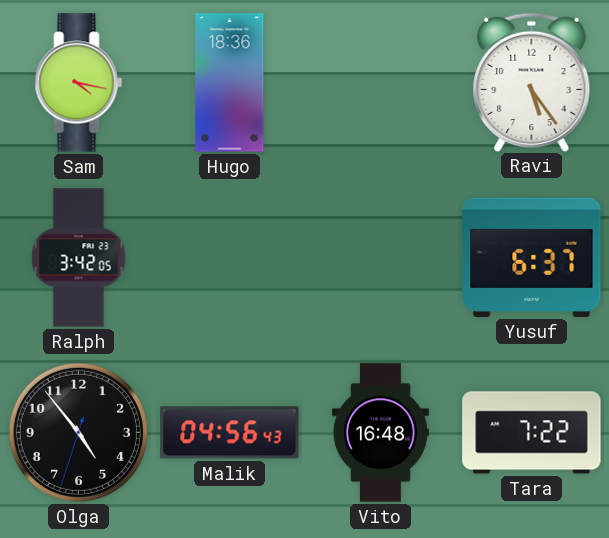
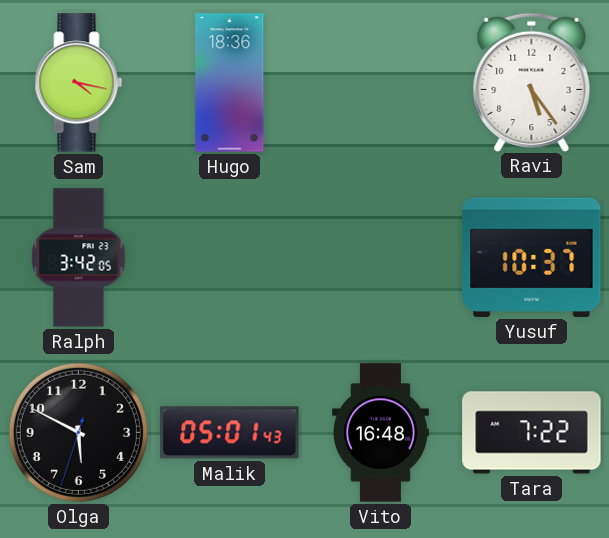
Yusuf: 6:37 -> 10:37 (532, 257)
Olga: 4:53 -> 5:49 (78, 432)
Malik: 04:56 -> 05:01 (230, 433)
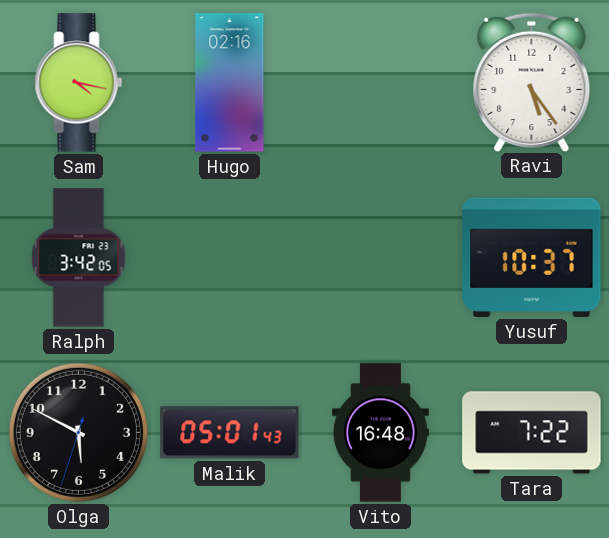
Hugo: 18:36 -> 02:16 (230, 83)
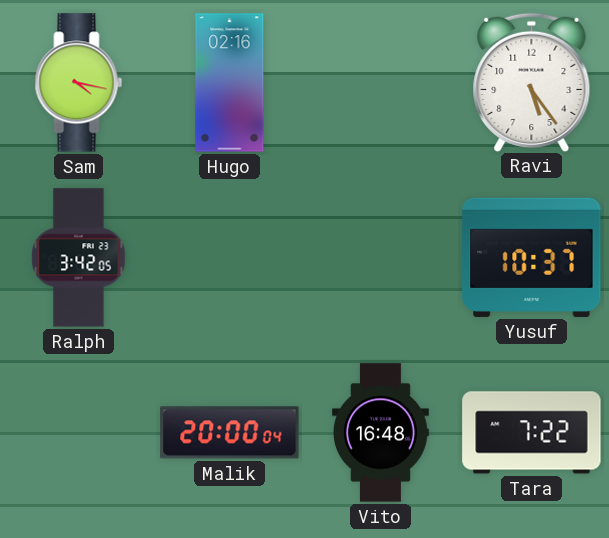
Olga: 5:49 -> none (78, 432)
Malik: 05:01 -> 20:00 (230, 433)
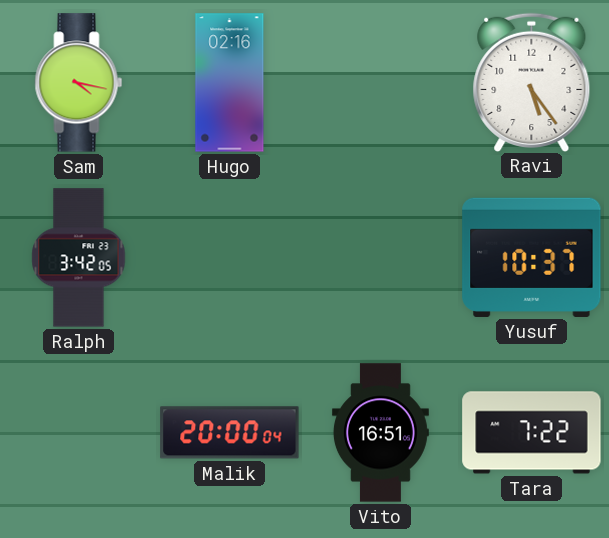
Vito: 16:48 -> 16:51 (380, 433)
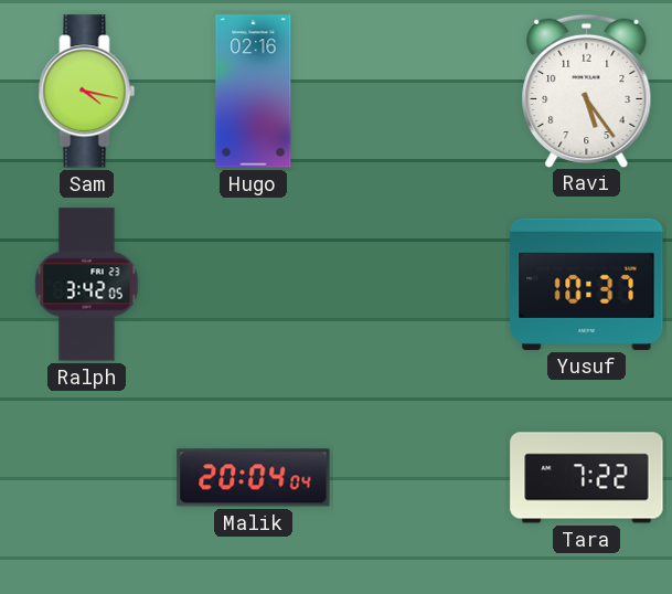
Malik: 20:00 -> 20:04 (254, 478)
Vito: 16:51 -> none (380, 433)
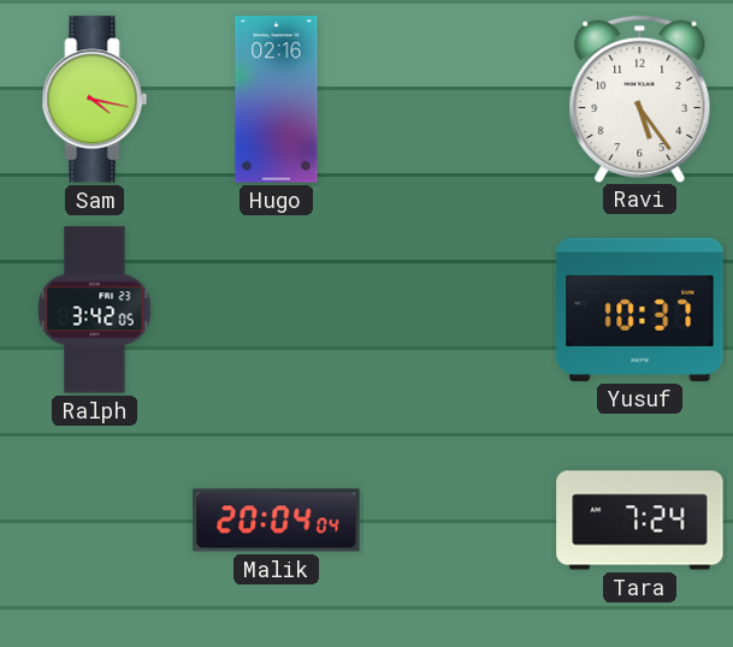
Tara: 7:22 -> 7:24 (640, 521)
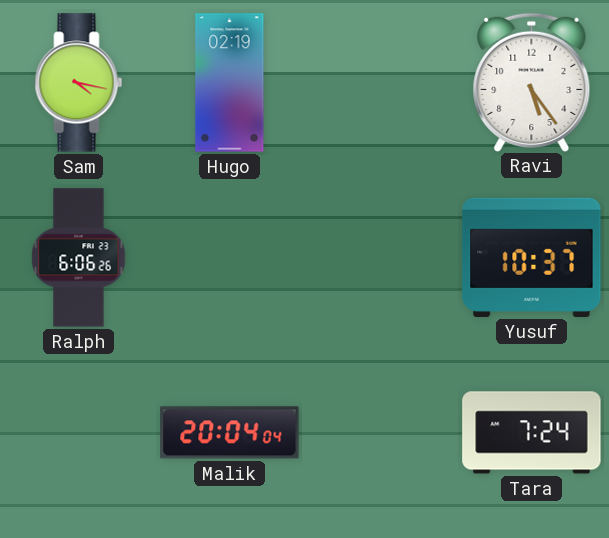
Hugo: 02:16 -> 02:19 (230, 83)
Ralph: 3:42 -> 6:06 (79, 258)
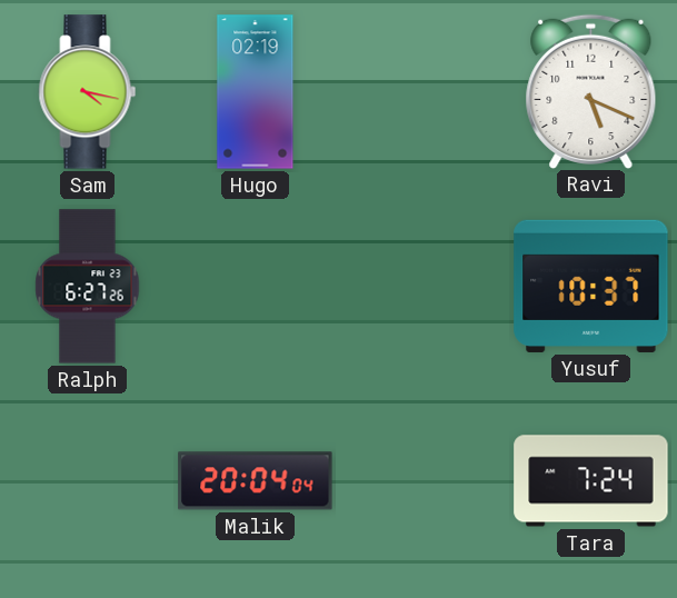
Ravi: 5:24 -> 5:19 (591, 91)
Ralph: 6:06 -> 6:27 (88, 287)
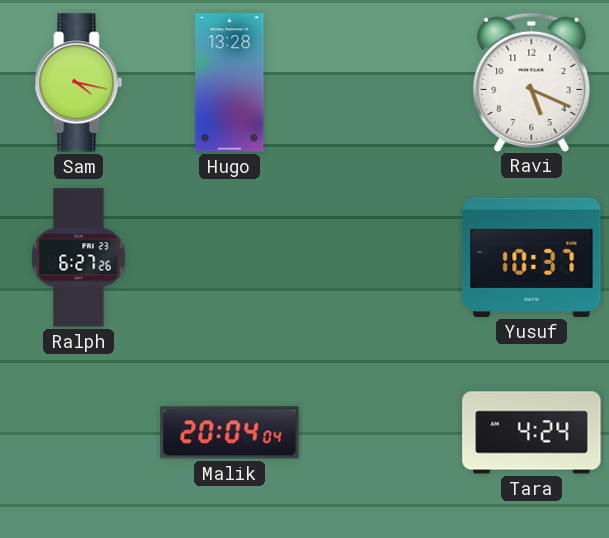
Hugo: 02:19 -> 13:28 (230, 83)
Tara: 7:24 -> 4:24 (532, 433)
